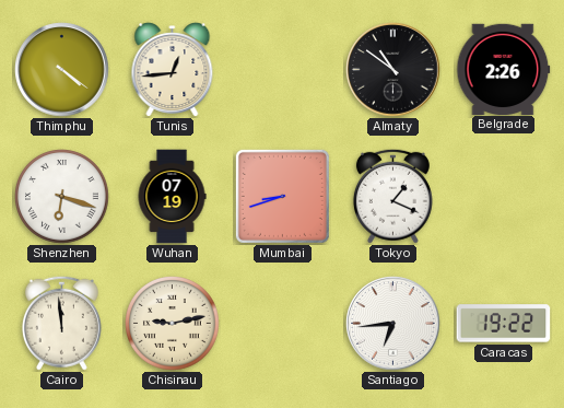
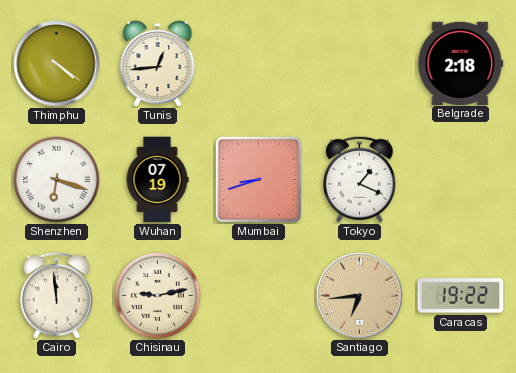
Almaty: 10:51 -> none (393, 70)
Belgrade: 2:26 -> 2:18 (461, 63)
Santiago dial: white -> champagne (360, 296)
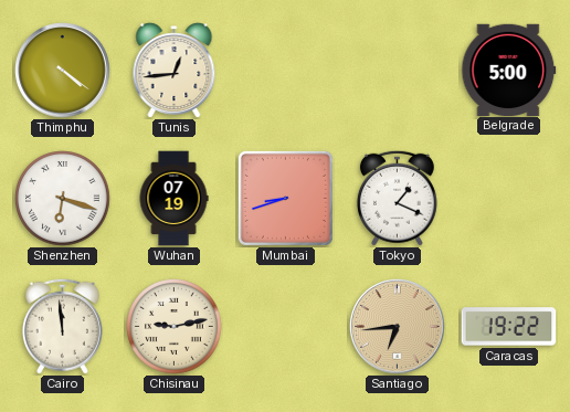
Belgrade: 2:18 -> 5:00 (509, 70)
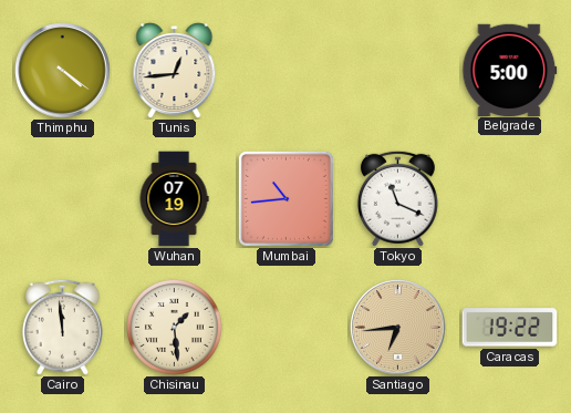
Shenzhen: 6:18 -> none (63, 199)
Mumbai: 8:42 -> 10:44 (285, 198)
Tokyo: 1:19 -> 11:19 (397, 198)
Chisinau: 9:13 -> 1:29 (175, 328)
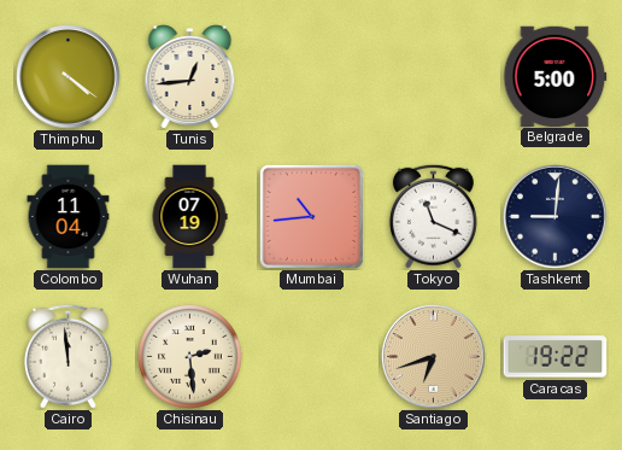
Colombo: none -> 11:04 (69, 217)
Tashkent: none -> 9:01 (556, 217)
Chisinau: 1:29 -> 2:29 (190, 357)
Santiago: 6:44 -> 6:42 (434, 357)
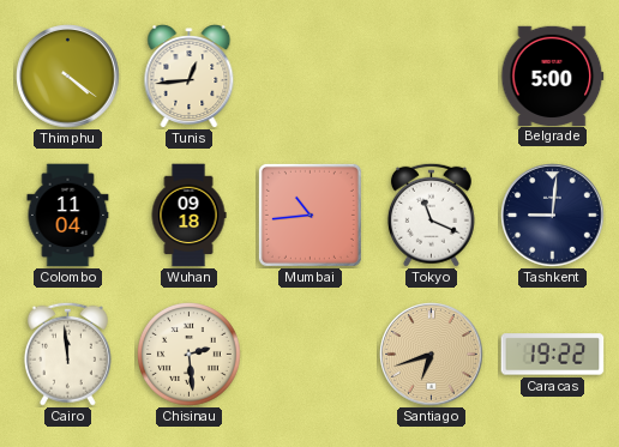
Wuhan: 07:19 -> 09:18 (188, 216)
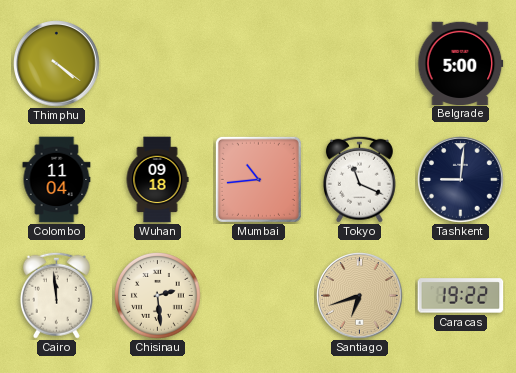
Tunis: 12:44 -> none (190, 77)
